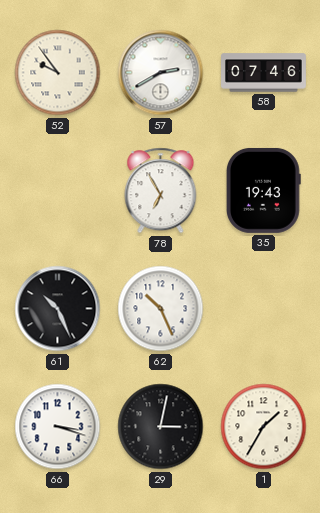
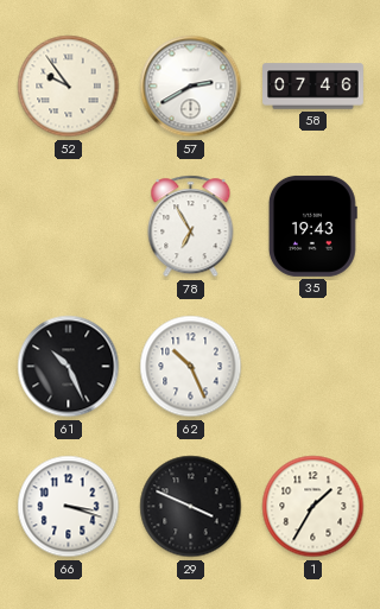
29: 3:02 -> 3:49 (191, 507)
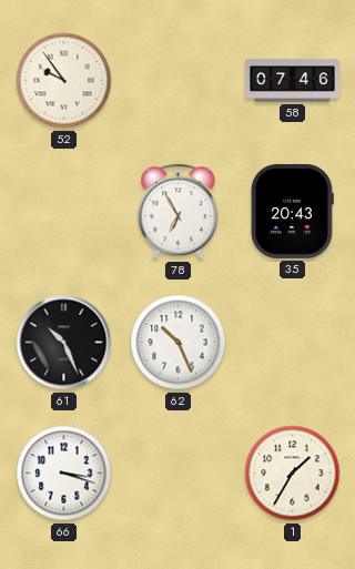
57: 2:40 -> none (191, 87)
35: 19:43 -> 20:43 (292, 211)
29: 3:49 -> none (191, 507)
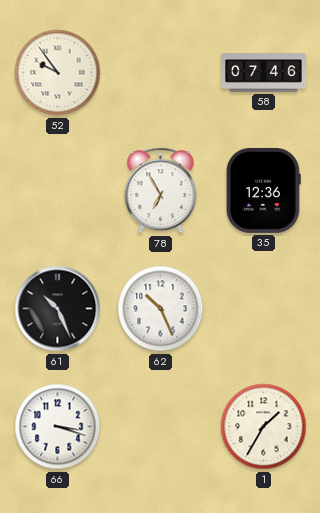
35: 20:43 -> 12:36 (263, 190)
